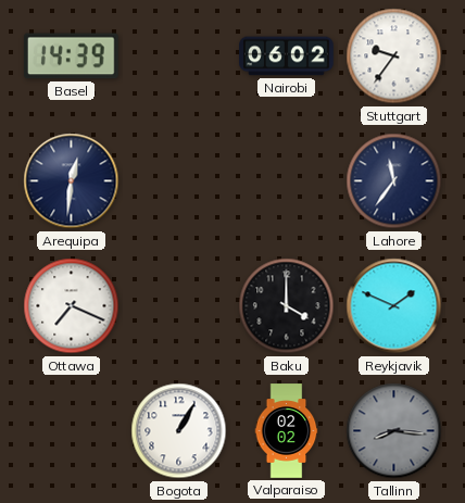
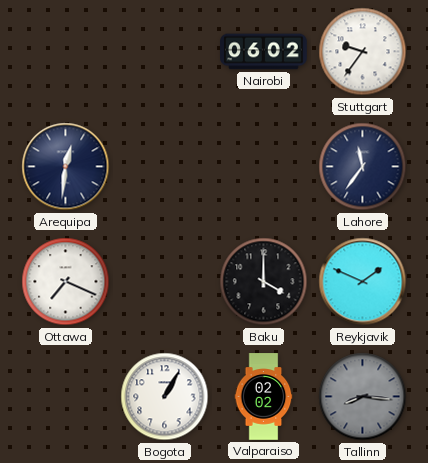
Basel: 14:39 -> none (71, 56)
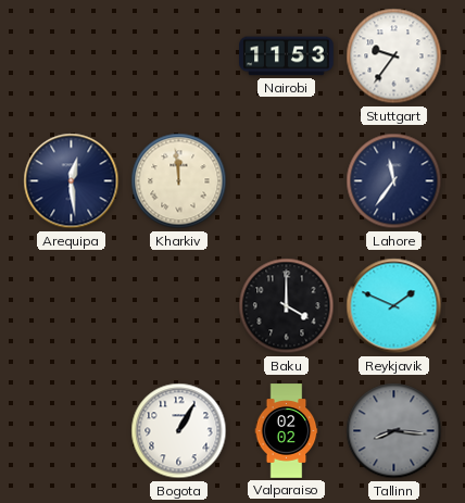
Nairobi: 06:02 -> 11:53 (287, 56)
Arequipa: 12:31 -> 12:29 (72, 181)
Kharkiv: none -> 11:59 (179, 181)
Ottawa: 7:19 -> none (66, 282)
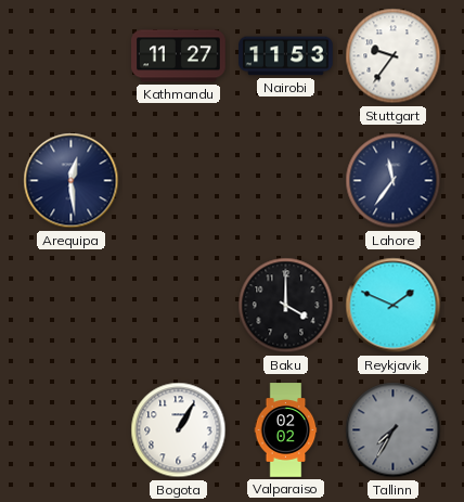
Kathmandu: none -> 11:27 (179, 56)
Kharkiv: 11:59 -> none (179, 181)
Tallinn: 8:16 -> 7:35 (394, 430)
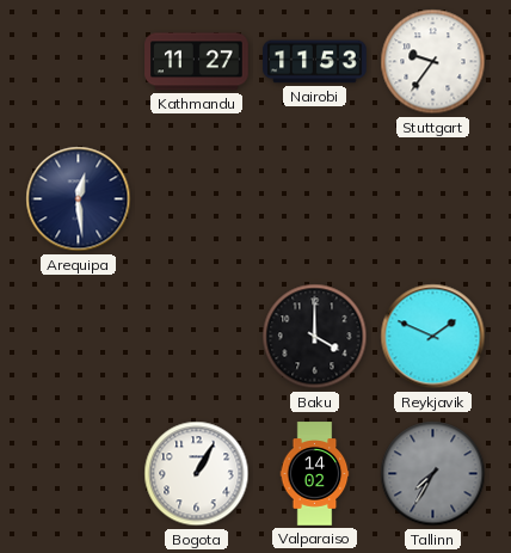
Lahore: 11:36 -> none (394, 181)
Valparaiso: 02:02 -> 14:02 (315, 474)
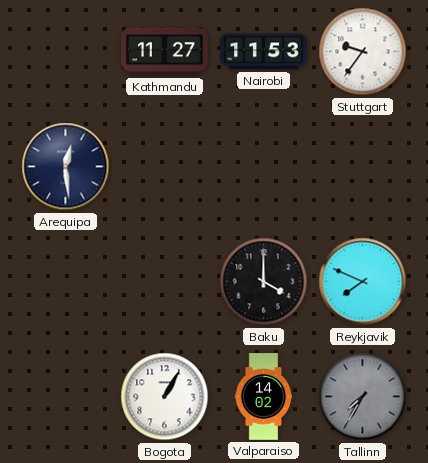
Reykjavik: 1:49 -> 7:49 (363, 282)
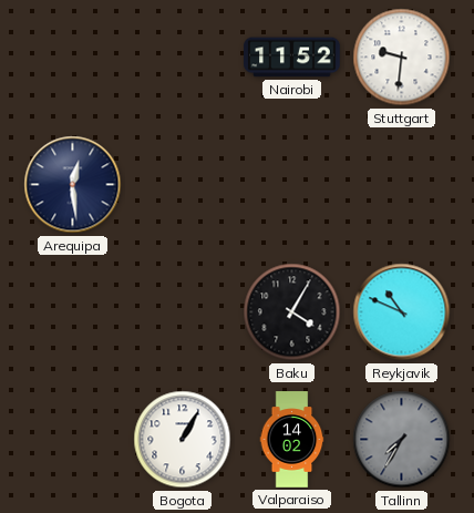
Kathmandu: 11:27 -> none (165, 52)
Nairobi: 11:53 -> 11:52 (292, 58)
Stuttgart: 9:36 -> 9:31 (402, 58)
Baku: 4:00 -> 4:05 (292, 312)
Reykjavik: 7:49 -> 10:49 (402, 312)
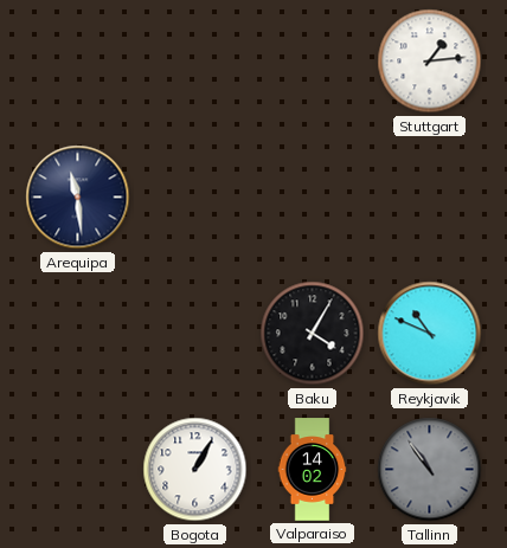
Nairobi: 11:52 -> none (292, 58)
Stuttgart: 9:31 -> 1:14 (430, 62)
Arequipa: 12:29 -> 11:29 (78, 198)
Tallinn: 7:35 -> 10:54 (430, 470)
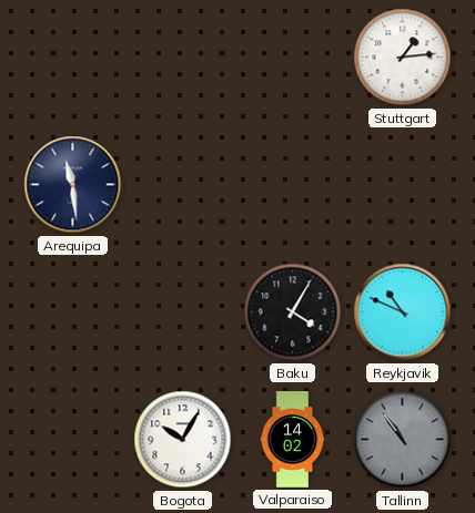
Bogota: 1:05 -> 10:05 (183, 440)
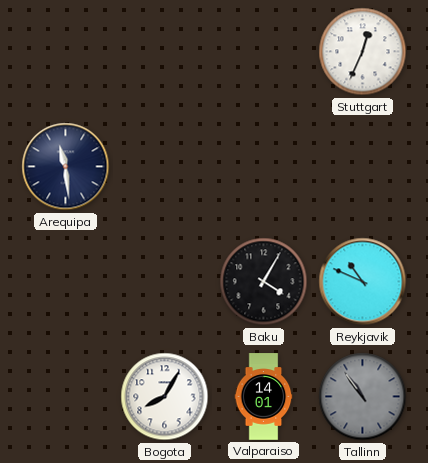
Stuttgart: 1:14 -> 12:34 (363, 52)
Bogota: 10:05 -> 8:05 (165, 397)
Valparaiso: 14:02 -> 14:01 (264, 397)
